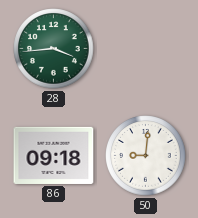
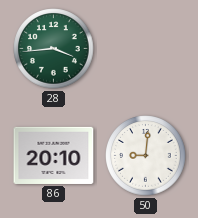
86: 09:18 -> 20:10 (54, 155)
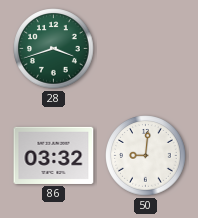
28: 3:44 -> 3:42 (54, 49)
86: 20:10 -> 03:32 (54, 155)
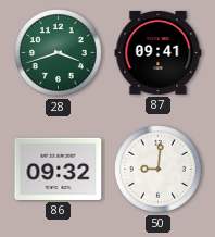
87: none -> 09:41 (159, 52)
86: 03:32 -> 09:32 (59, 169)
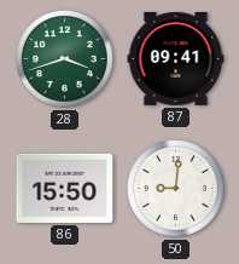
86: 09:32 -> 15:50 (65, 188)
